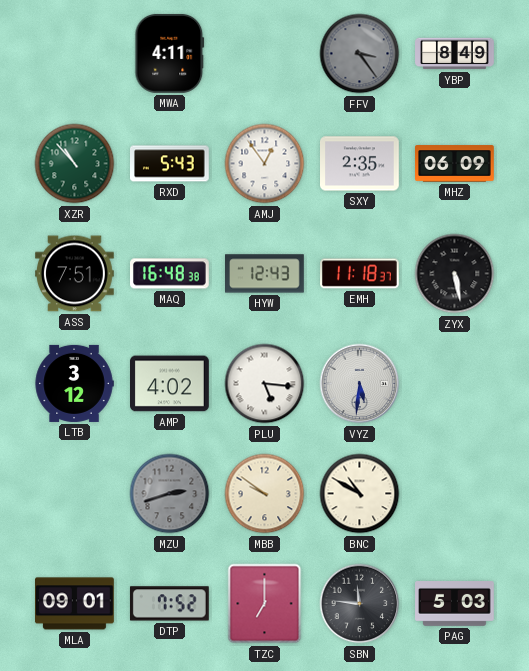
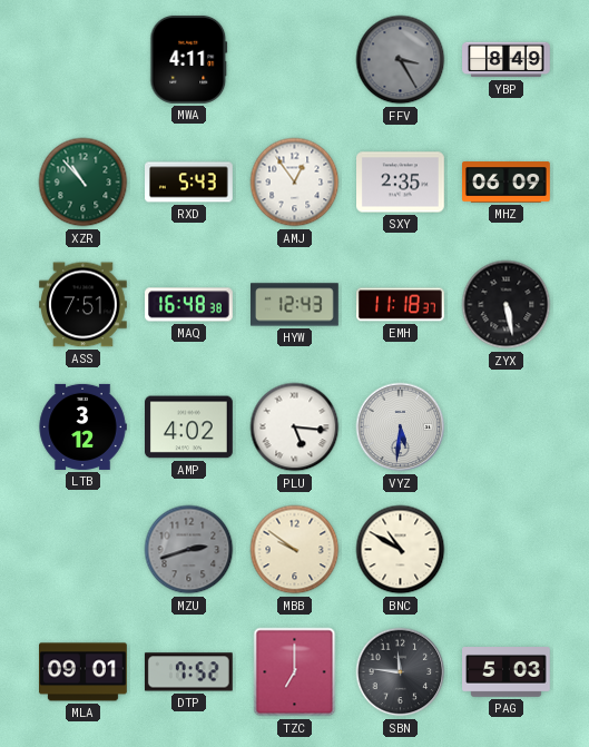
FFV: 3:24 -> 3:25 (401, 60)
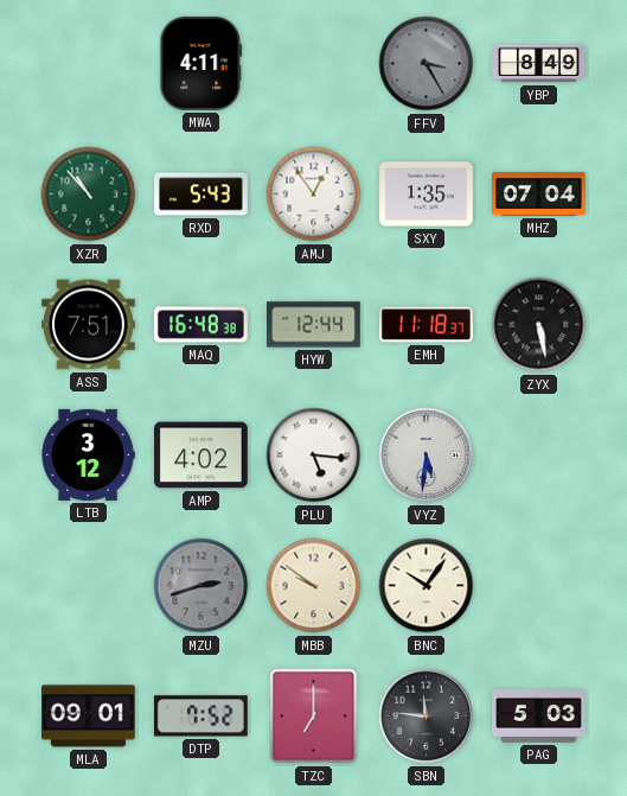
SXY: 2:35 -> 1:35 (427, 195)
MHZ: 06:09 -> 07:04 (539, 195)
HYW: 12:43 -> 12:44 (314, 325)
BNC: 10:50 -> 10:06 (427, 586)
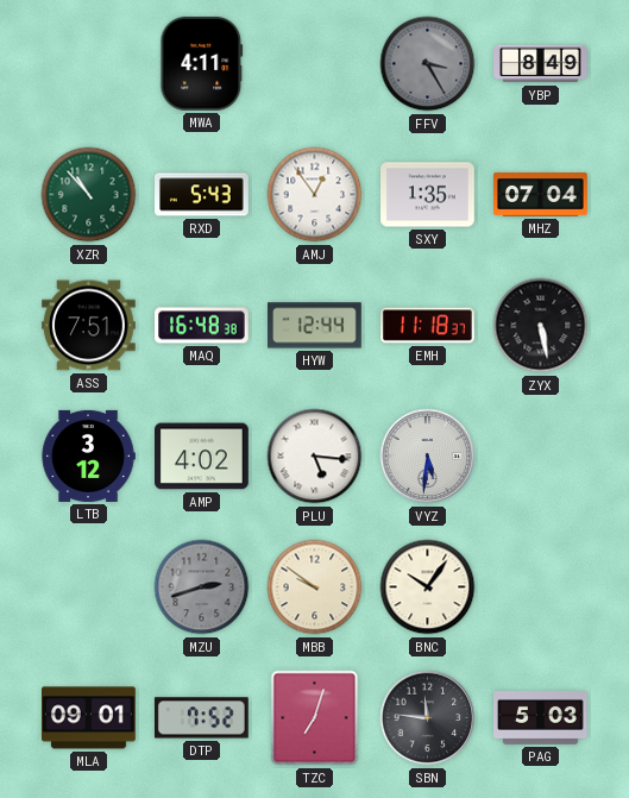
TZC: 7:00 -> 7:03 (315, 718)
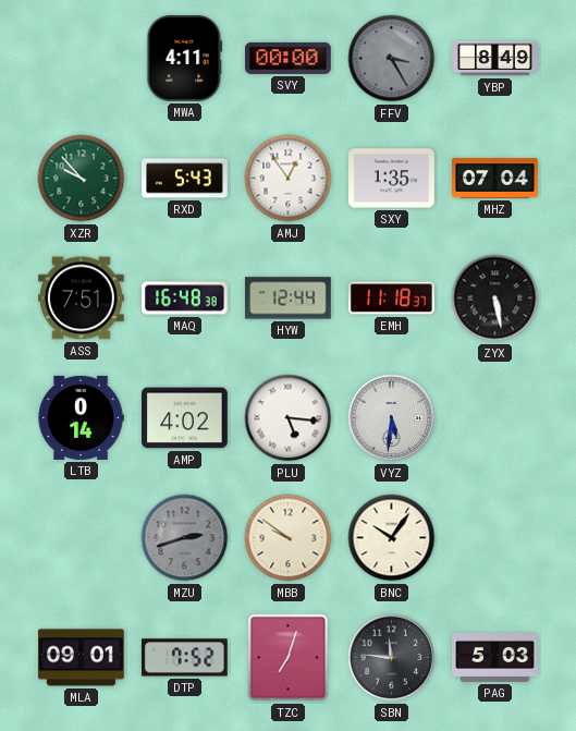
SVY: none -> 00:00 (289, 58)
XZR: 10:53 -> 9:53 (82, 179)
LTB: 3:12 -> 0:14 (81, 417)
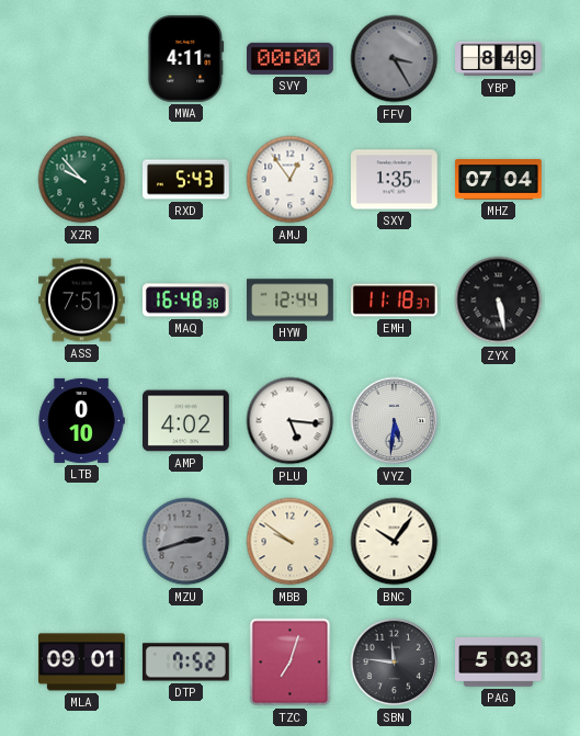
LTB: 0:14 -> 0:10 (81, 420)
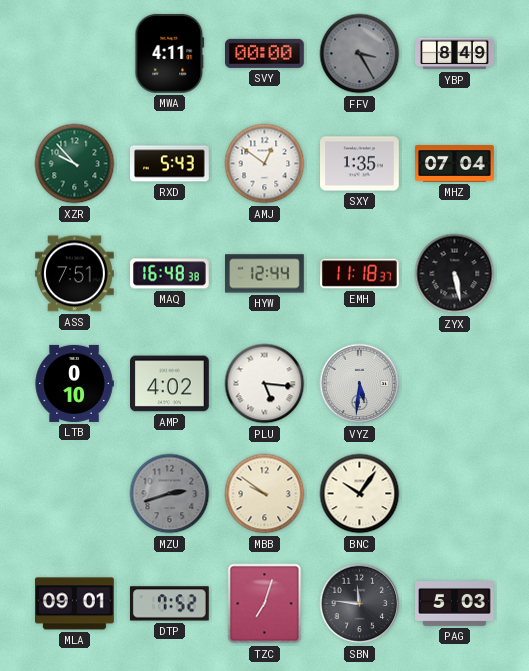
AMJ: 12:54 -> 12:51 (265, 164)
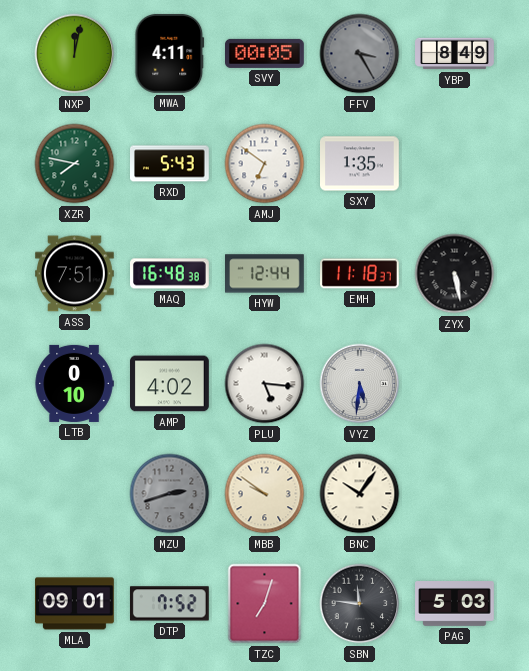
NXP: none -> 12:02 (75, 54)
SVY: 00:00 -> 00:05 (265, 53)
XZR: 9:53 -> 7:47 (75, 164)
AMJ: 12:51 -> 6:51 (265, 164)
MHZ: 07:04 -> none (455, 164)
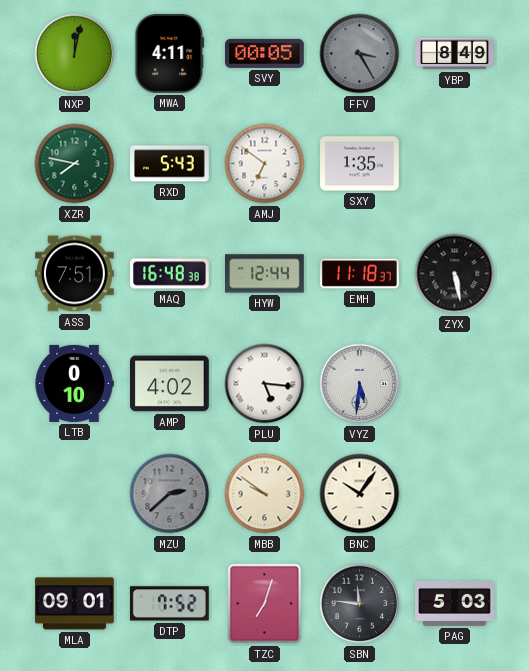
MZU: 2:42 -> 2:38 (170, 494)
